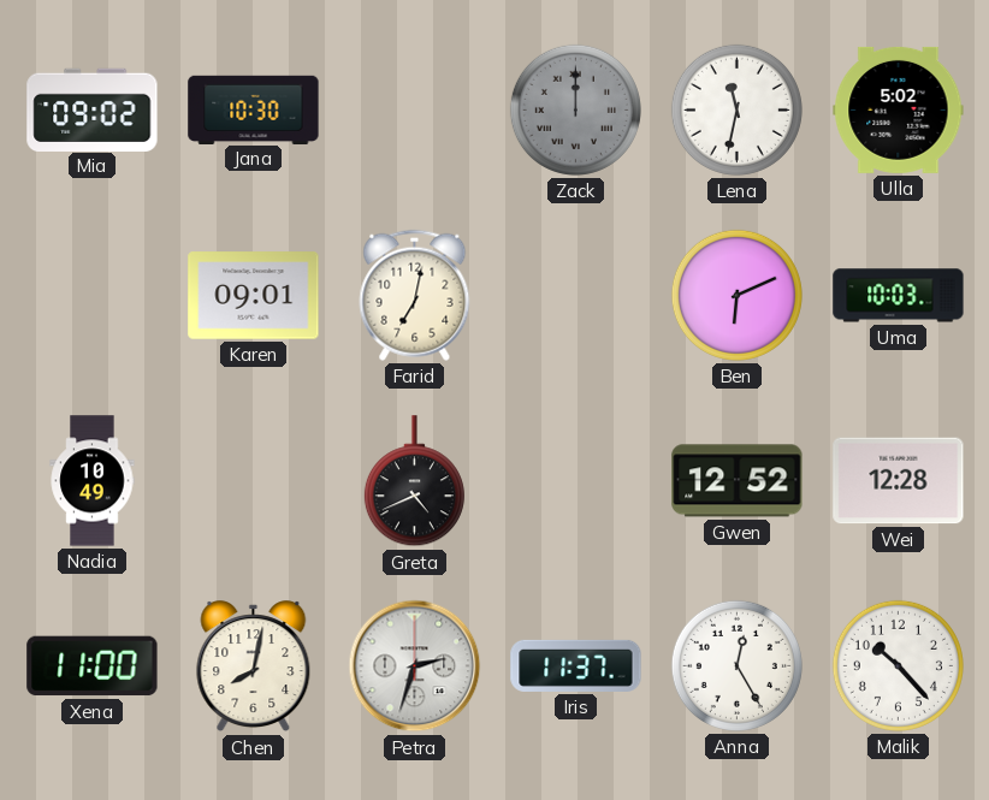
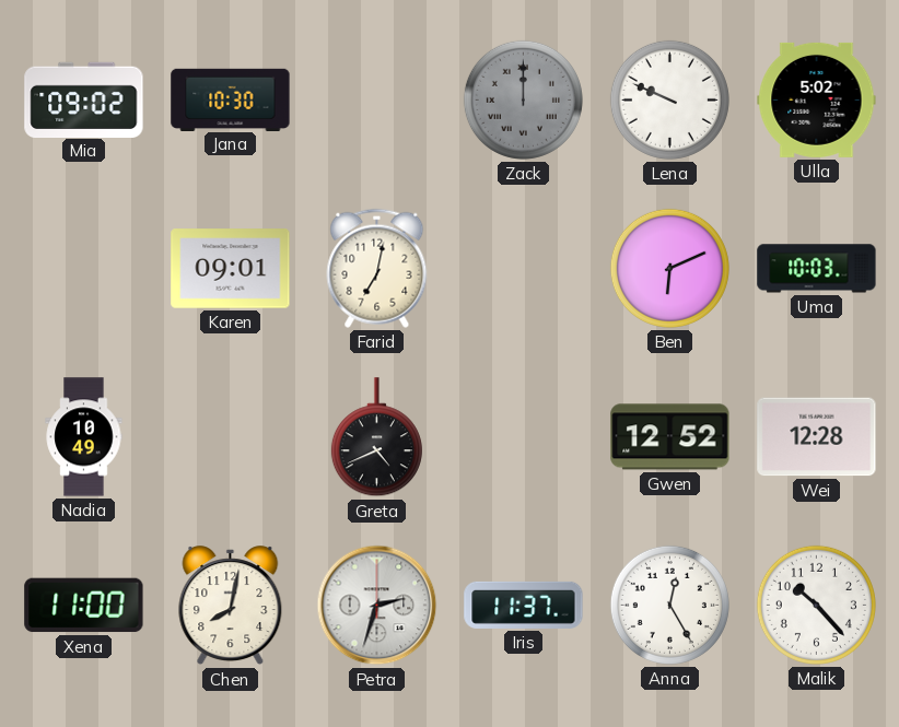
Lena: 11:32 -> 9:49 (669, 99)
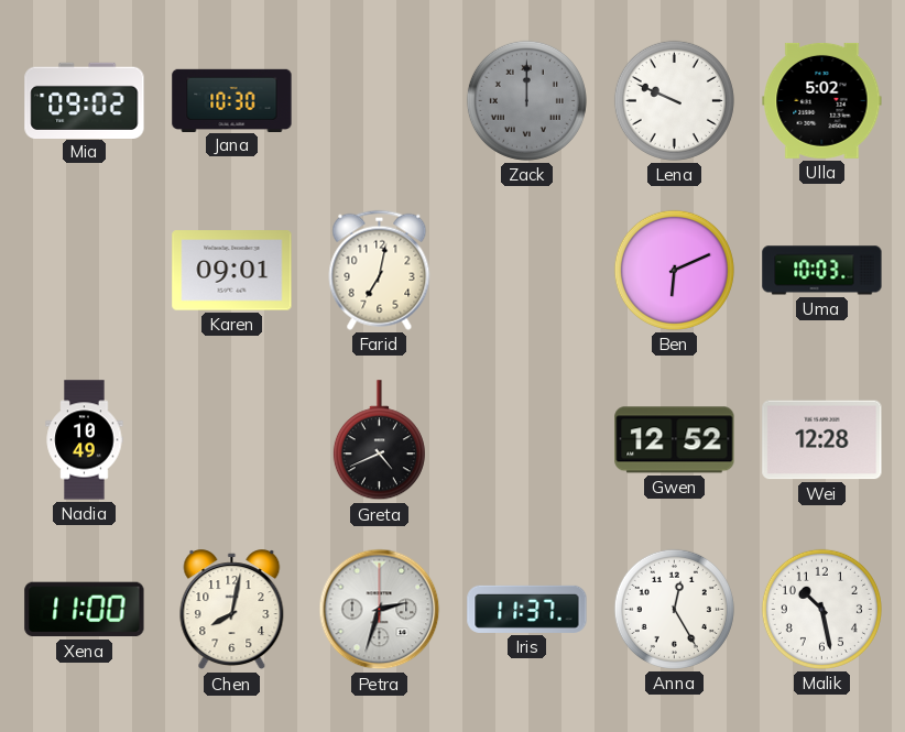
Malik: 10:23 -> 10:28 (821, 609)
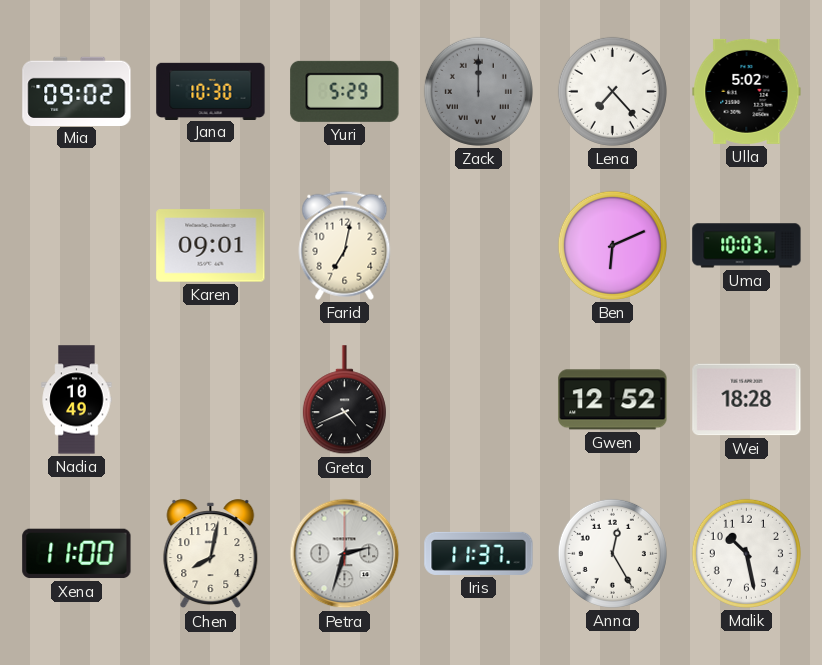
Yuri: none -> 5:29 (345, 91)
Lena: 9:49 -> 7:23 (612, 91)
Wei: 12:28 -> 18:28 (747, 400)
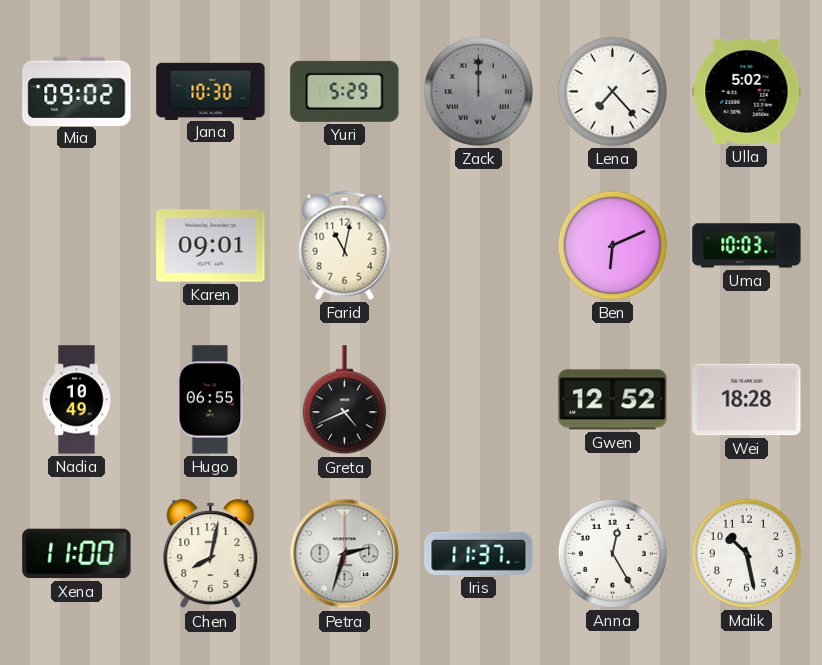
Farid: 7:02 -> 11:02 (345, 245)
Hugo: none -> 06:55 (211, 400)
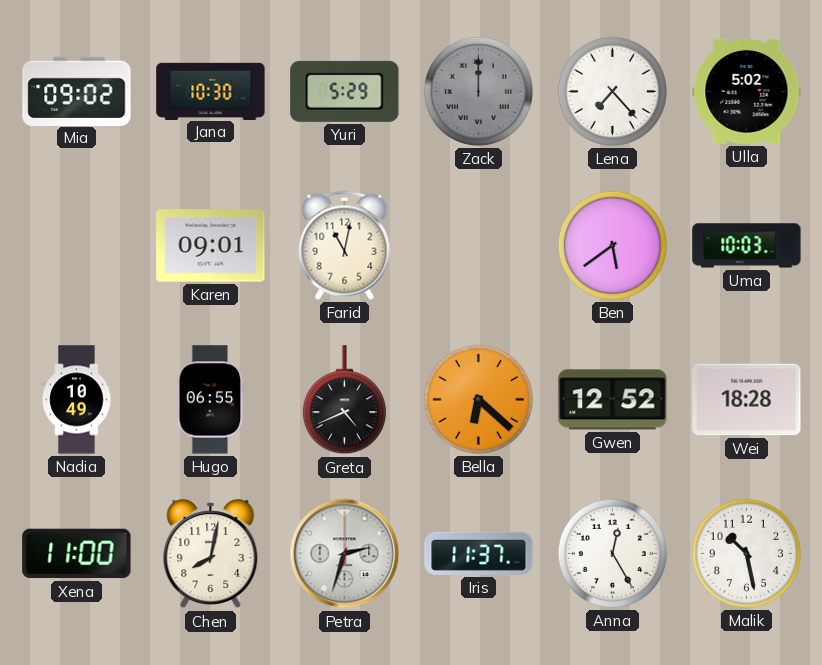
Ben: 6:11 -> 5:39 (612, 245)
Bella: none -> 6:22 (478, 399)
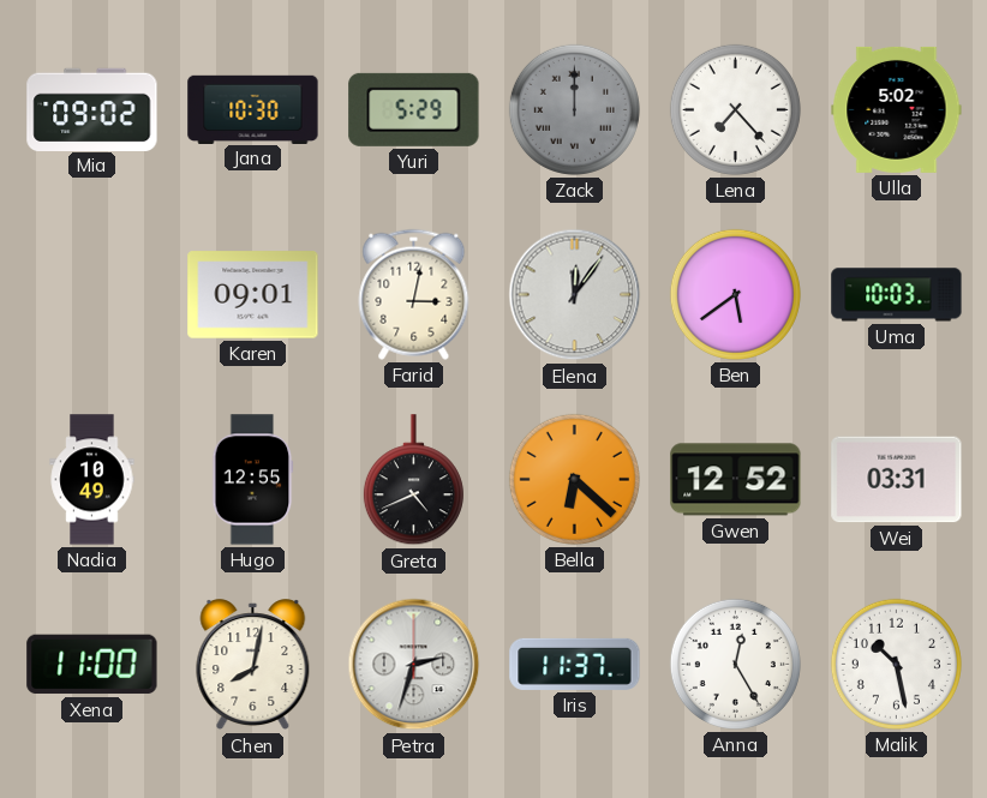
Farid: 11:02 -> 3:02 (414, 294)
Elena: none -> 12:06 (575, 295)
Hugo: 06:55 -> 12:55 (253, 480)
Wei: 18:28 -> 03:31 (897, 480)
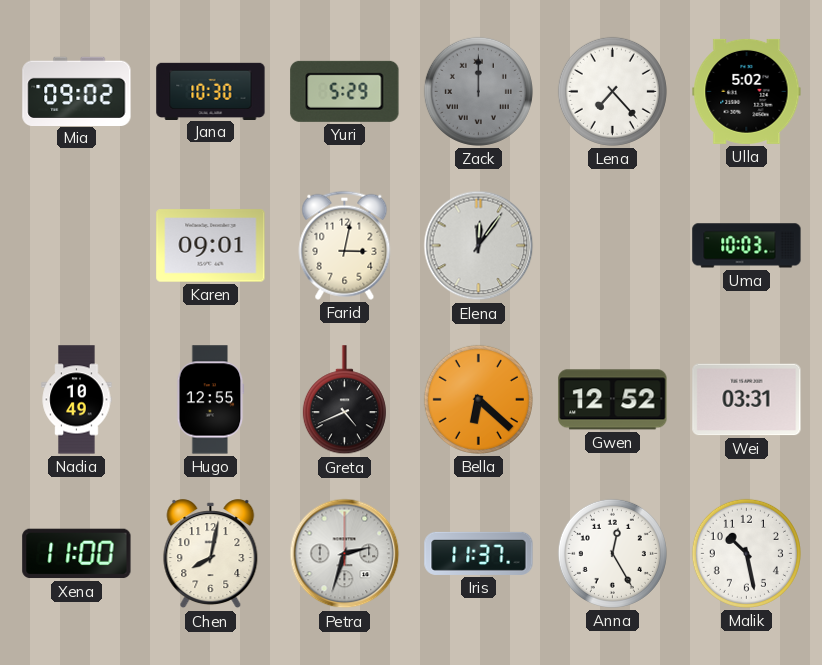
Ben: 5:39 -> none (735, 294)
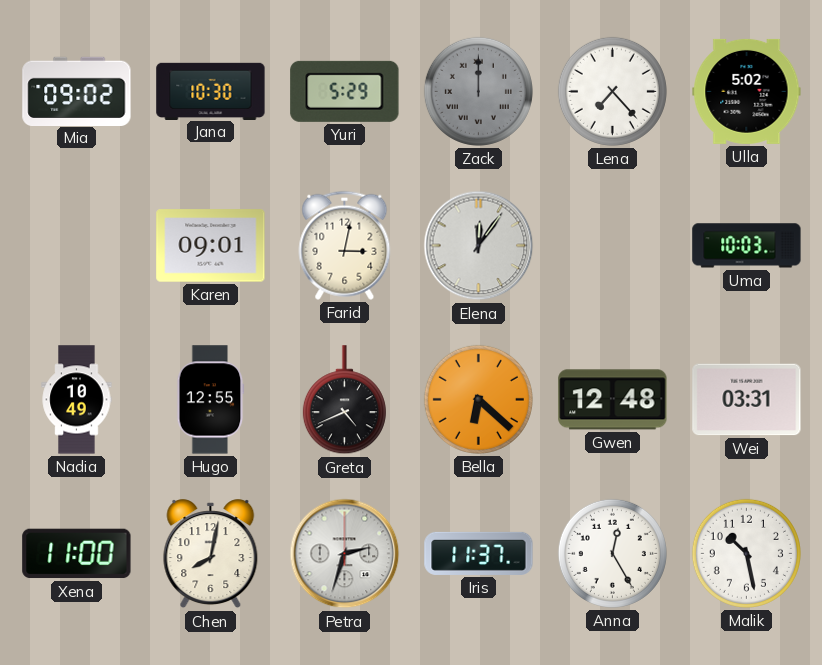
Gwen: 12:52 -> 12:48 (613, 400)
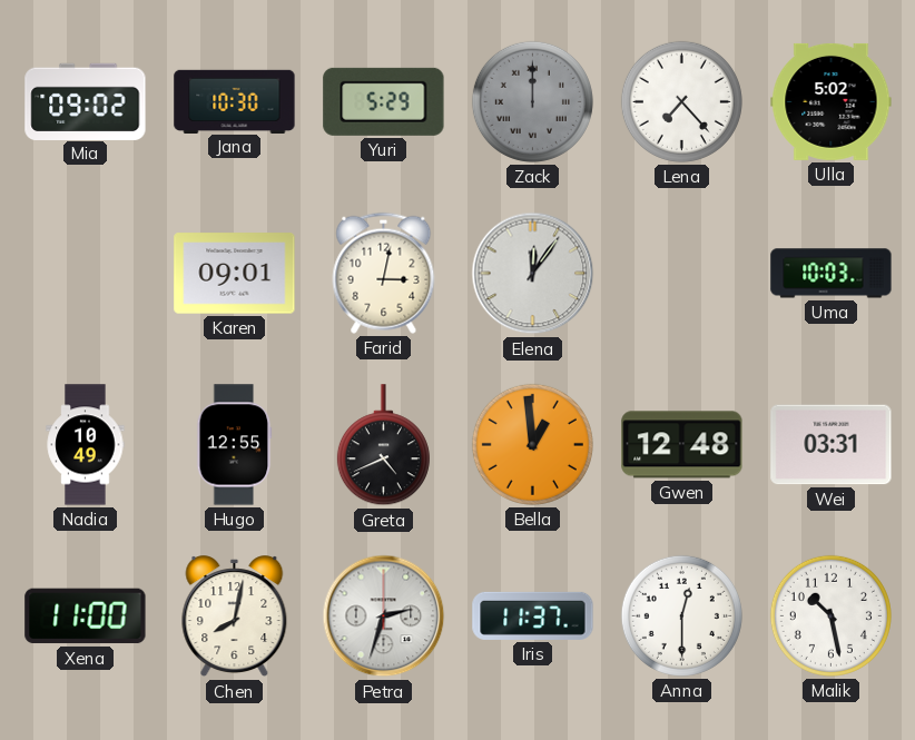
Bella: 6:22 -> 12:59 (532, 444)
Anna: 12:25 -> 12:30 (681, 615)
